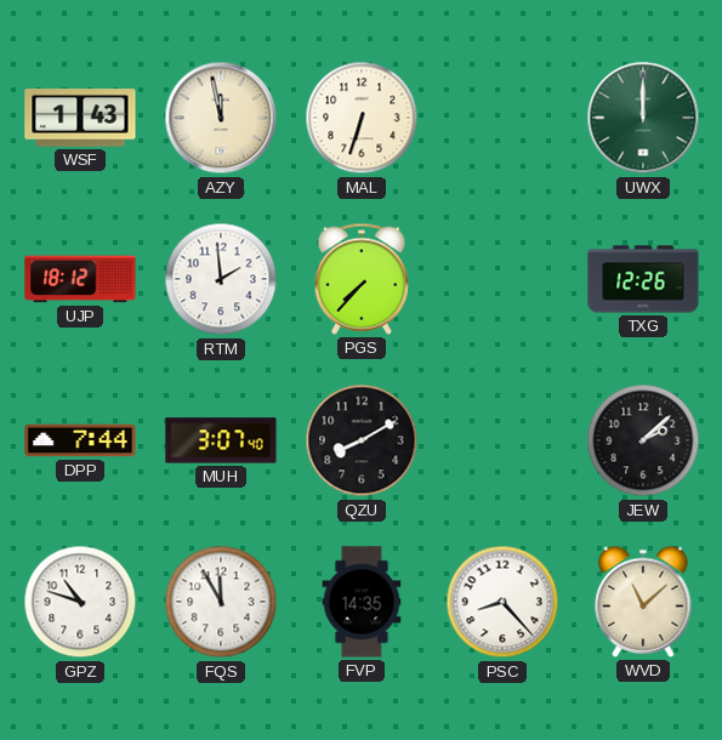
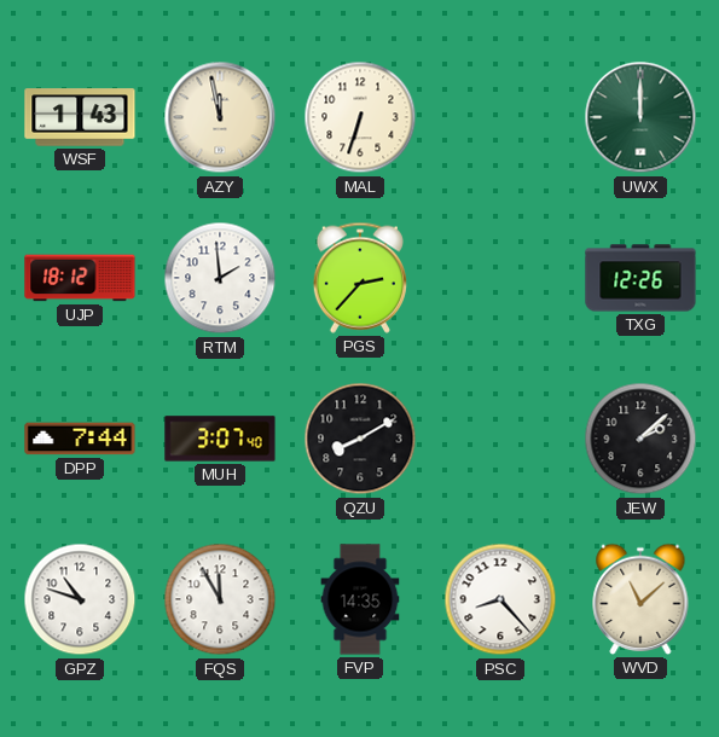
PGS: 7:37 -> 2:37 (360, 278)
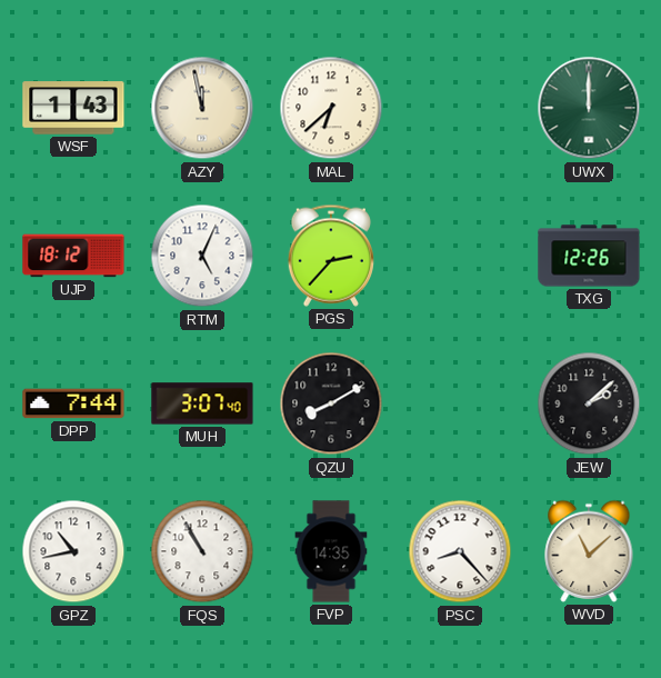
MAL: 6:33 -> 6:38 (331, 108)
RTM: 1:59 -> 5:04 (202, 256)
GPZ: 10:48 -> 10:43 (73, 551)
FQS: 11:55 -> 10:55 (202, 551)
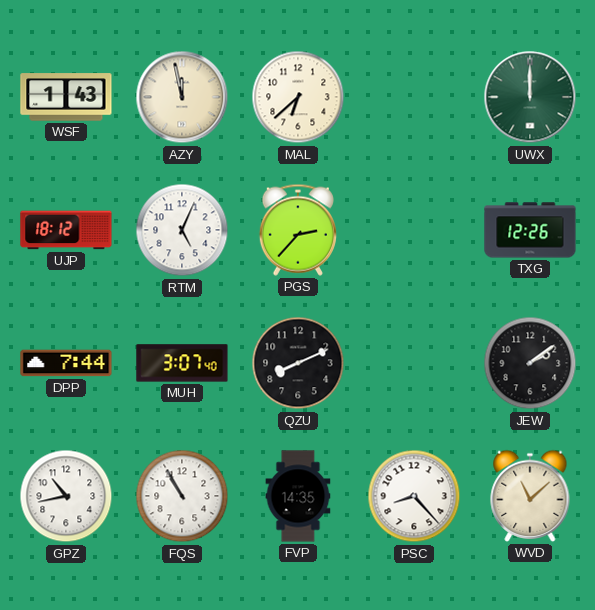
QZU: 8:10 -> 8:11 (298, 363)
JEW: 2:08 -> 2:09 (530, 363)
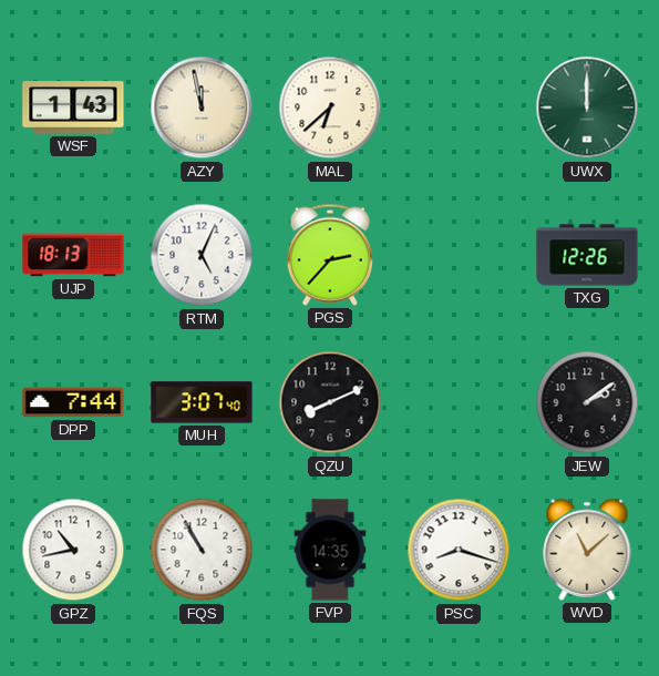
UJP: 18:12 -> 18:13 (73, 255)
PSC: 8:23 -> 8:18 (459, 550)
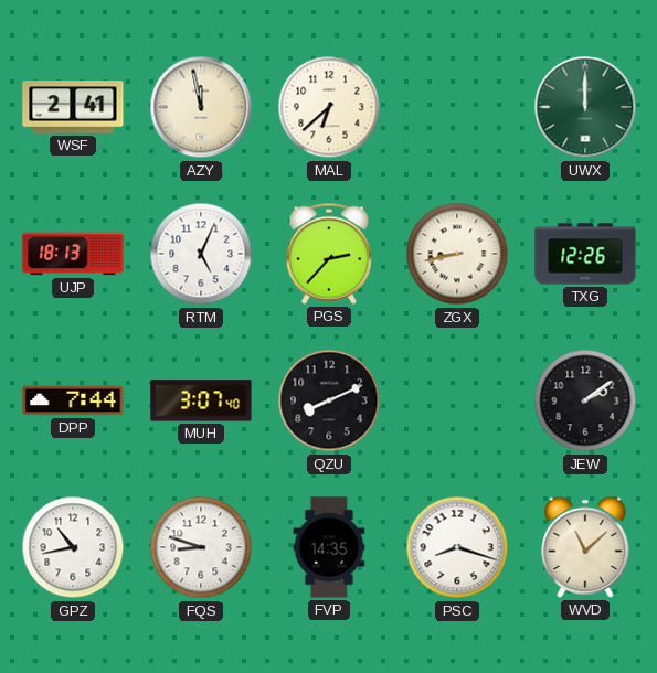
WSF: 1:43 -> 2:41 (73, 107)
ZGX: none -> 8:43 (457, 254)
FQS: 10:55 -> 8:48 (201, 547)
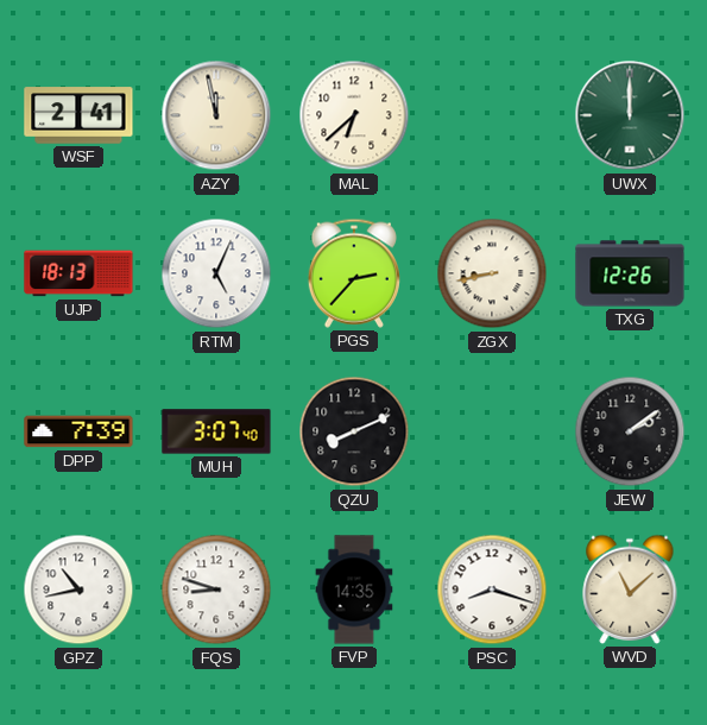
DPP: 7:44 -> 7:39 (78, 431)
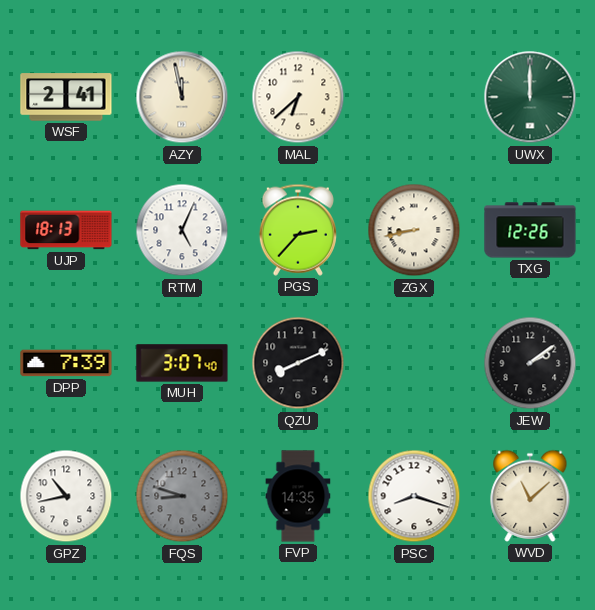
FQS dial: white -> grey (182, 496)
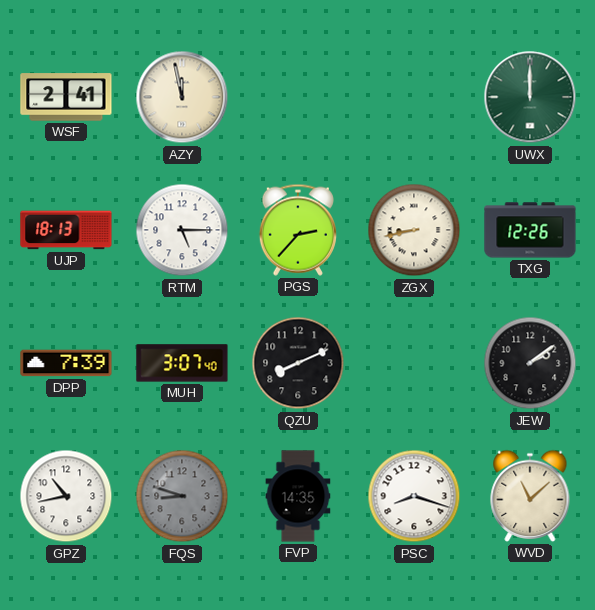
MAL: 6:38 -> none (298, 97)
RTM: 5:04 -> 5:15 (182, 230)
